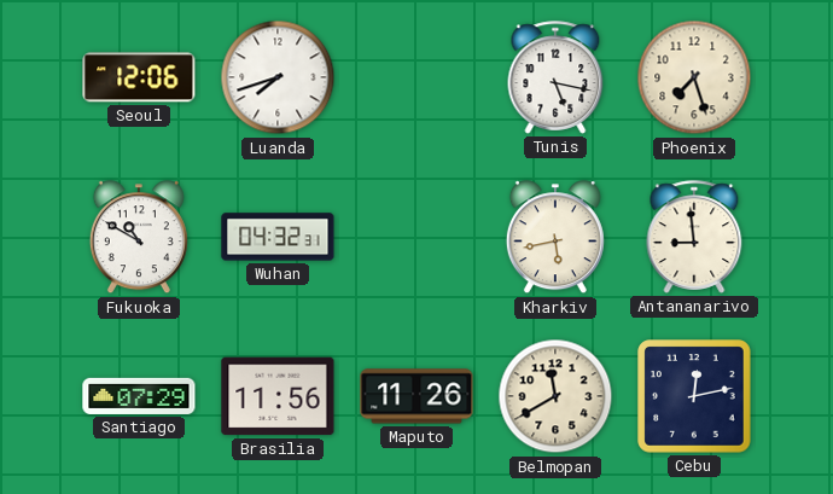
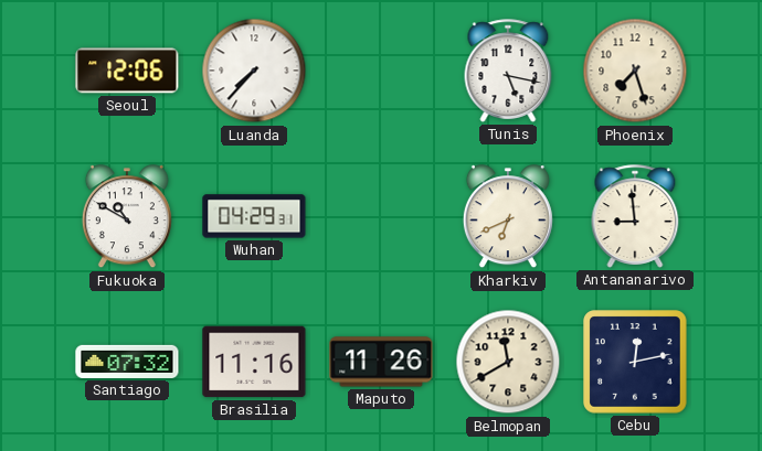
Luanda: 7:42 -> 7:37 (254, 71)
Wuhan: 04:32 -> 04:29 (254, 216)
Kharkiv: 5:43 -> 6:41 (508, 217)
Santiago: 07:29 -> 07:32 (127, 362)
Brasilia: 11:56 -> 11:16 (254, 362)
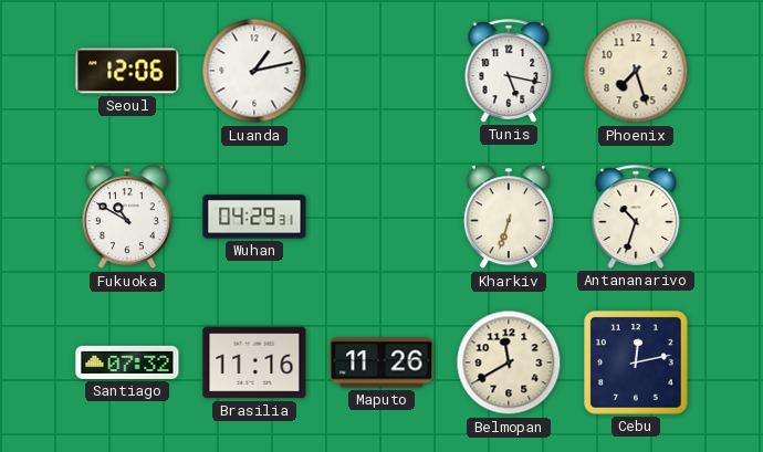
Luanda: 7:37 -> 1:13 (254, 71)
Kharkiv: 6:41 -> 6:33 (509, 218)
Antananarivo: 8:59 -> 10:33 (636, 217)
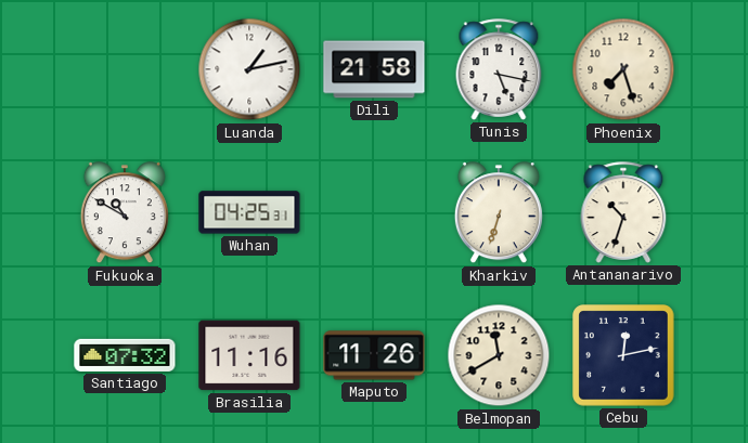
Seoul: 12:06 -> none (127, 71)
Dili: none -> 21:58 (374, 69)
Wuhan: 04:29 -> 04:25 (249, 212)
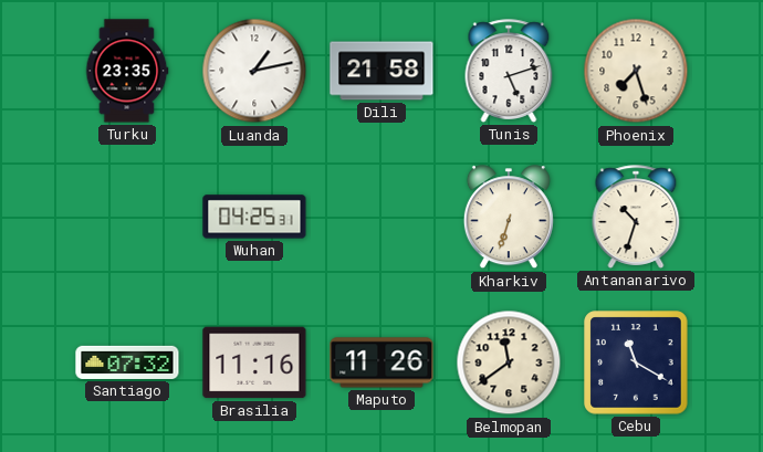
Turku: none -> 23:35 (127, 71)
Tunis: 5:17 -> 5:12 (509, 71)
Fukuoka: 10:50 -> none (125, 213)
Belmopan: 11:40 -> 11:39 (509, 362)
Cebu: 12:13 -> 11:20 (636, 362)
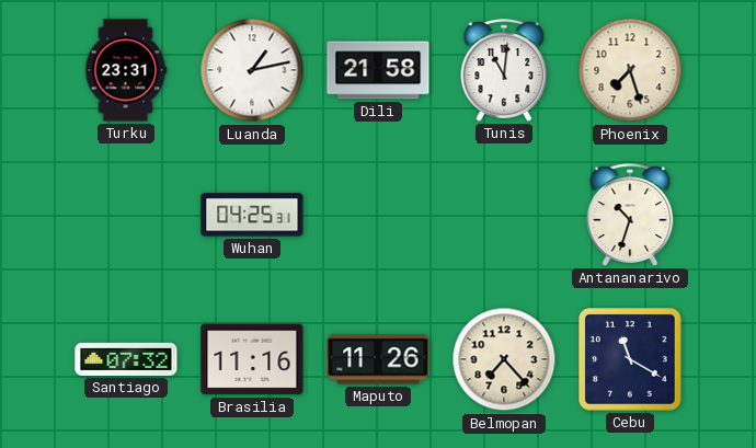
Turku: 23:35 -> 23:31 (126, 70)
Tunis: 5:12 -> 11:01 (504, 70)
Kharkiv: 6:33 -> none (509, 218)
Belmopan: 11:39 -> 7:23 (504, 359)
